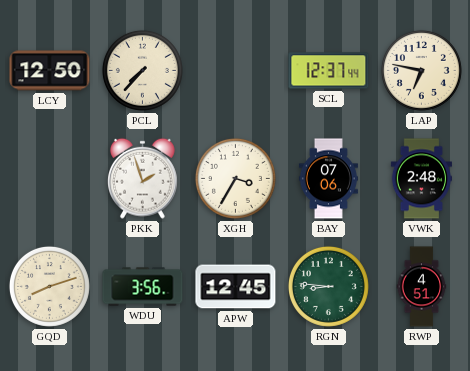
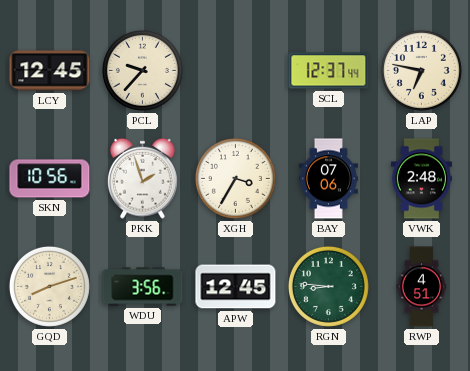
LCY: 12:50 -> 12:45 (50, 71)
PCL: 7:37 -> 9:37 (142, 70)
SKN: none -> 10:56 (50, 179)
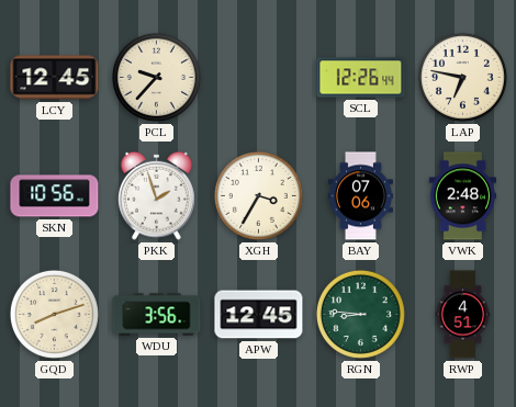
SCL: 12:37 -> 12:26 (361, 78)
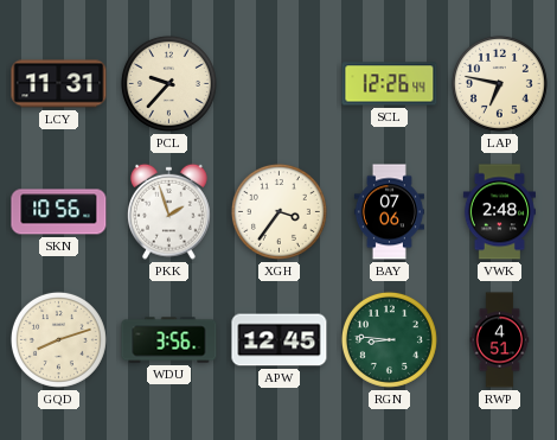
LCY: 12:45 -> 11:31 (59, 84)
XGH: 3:35 -> 3:36 (278, 211)
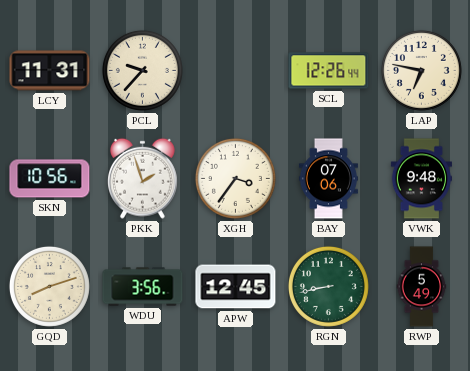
VWK: 2:48 -> 9:48 (421, 179)
RGN: 8:46 -> 8:43 (328, 286)
RWP: 4:51 -> 5:49 (422, 287)
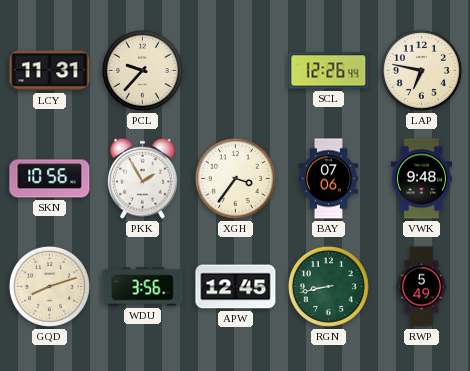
PKK: 1:57 -> 1:55 (143, 178)
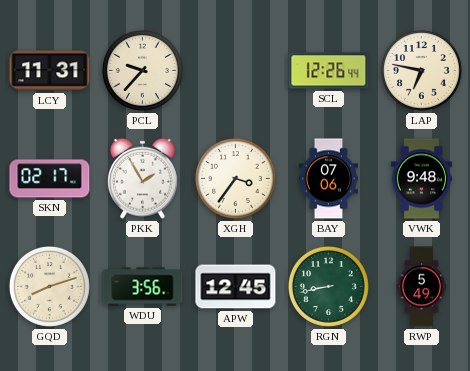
SKN: 10:56 -> 02:17 (50, 179)
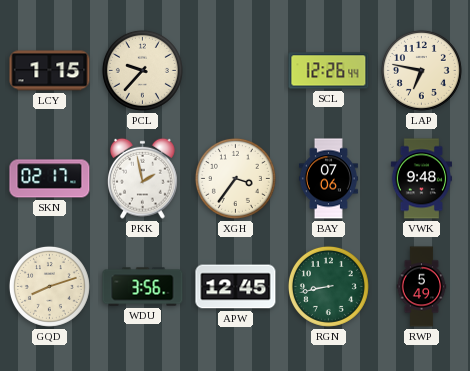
LCY: 11:31 -> 1:15 (50, 71)
PKK: 1:55 -> 1:58 (143, 178)
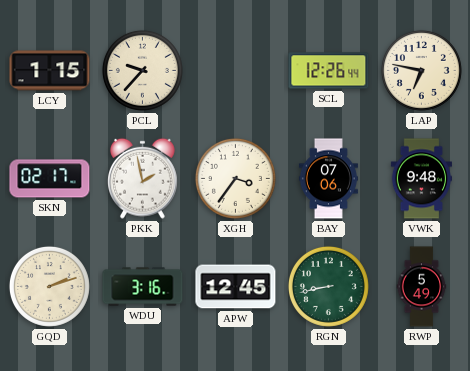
GQD: 8:12 -> 2:12 (49, 286)
WDU: 3:56 -> 3:16 (143, 287)
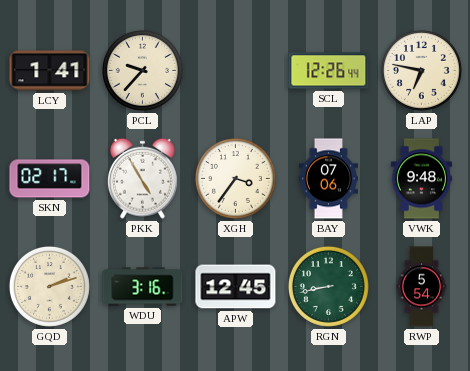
LCY: 1:15 -> 1:41 (50, 71)
PKK: 1:58 -> 4:55 (143, 178)
RWP: 5:49 -> 5:54 (422, 287)
